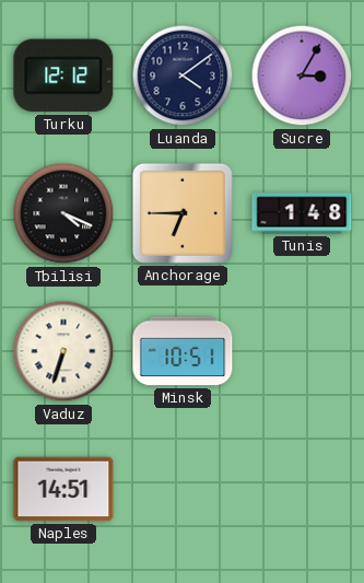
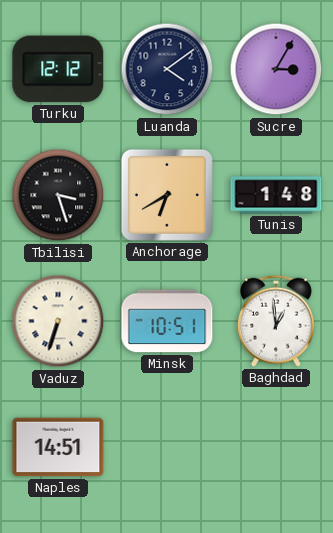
Tbilisi: 4:19 -> 3:27 (58, 195)
Anchorage: 6:45 -> 6:40 (167, 195)
Baghdad: none -> 12:59 (276, 321)
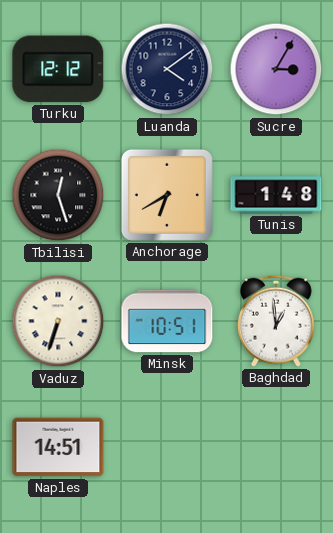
Tbilisi: 3:27 -> 12:27 (58, 195)
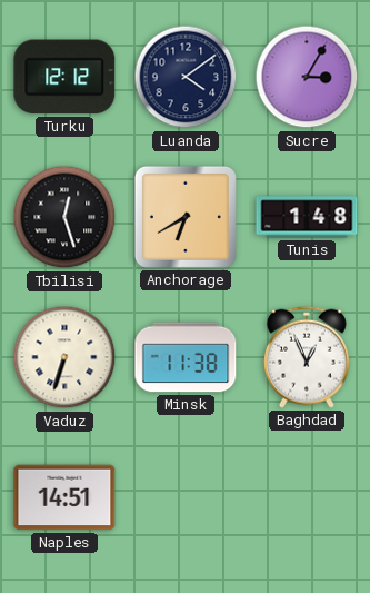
Minsk: 10:51 -> 11:38 (186, 357)
Baghdad: 12:59 -> 12:56 (307, 357)
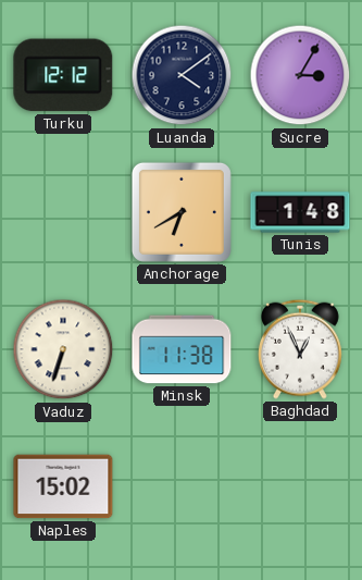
Tbilisi: 12:27 -> none (64, 217)
Naples: 14:51 -> 15:02 (63, 486)
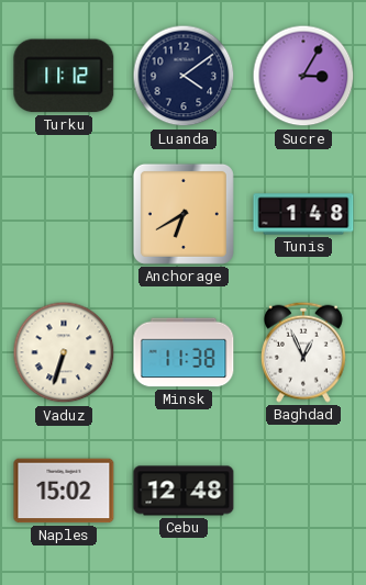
Turku: 12:12 -> 11:12 (64, 76)
Cebu: none -> 12:48 (184, 491)
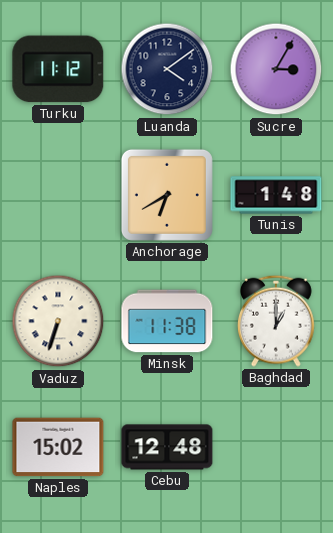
Baghdad: 12:56 -> 1:00 (276, 321)
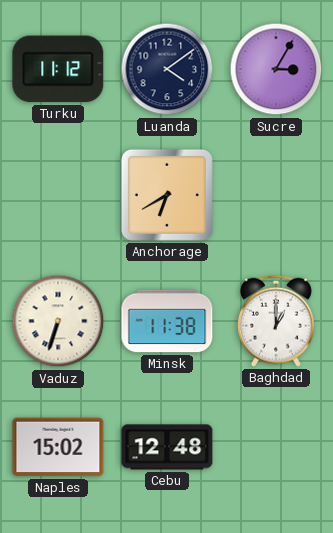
Tunis: 1:48 -> none (276, 195)
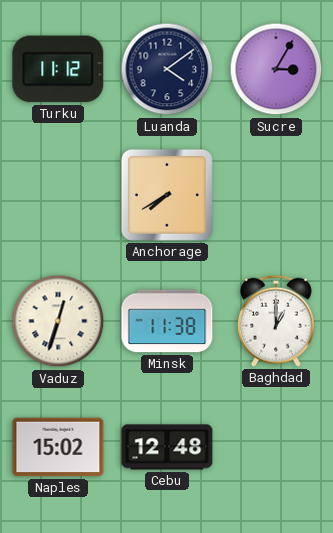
Anchorage: 6:40 -> 7:40 (167, 195)
Vaduz: 6:33 -> 12:33 (58, 321)
